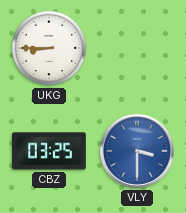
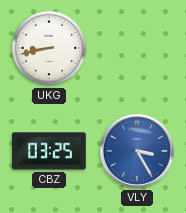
UKG: 8:45 -> 8:43 (49, 48)
VLY: 3:30 -> 3:25 (137, 151)
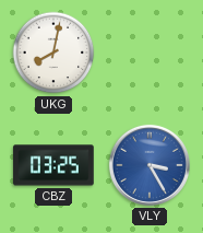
UKG: 8:43 -> 8:02 (53, 53)
